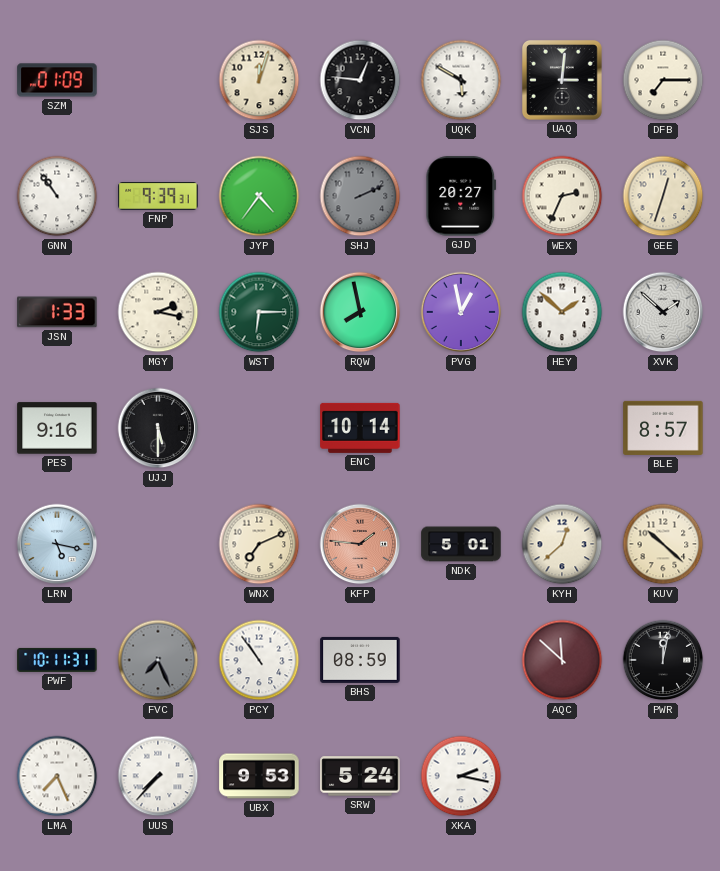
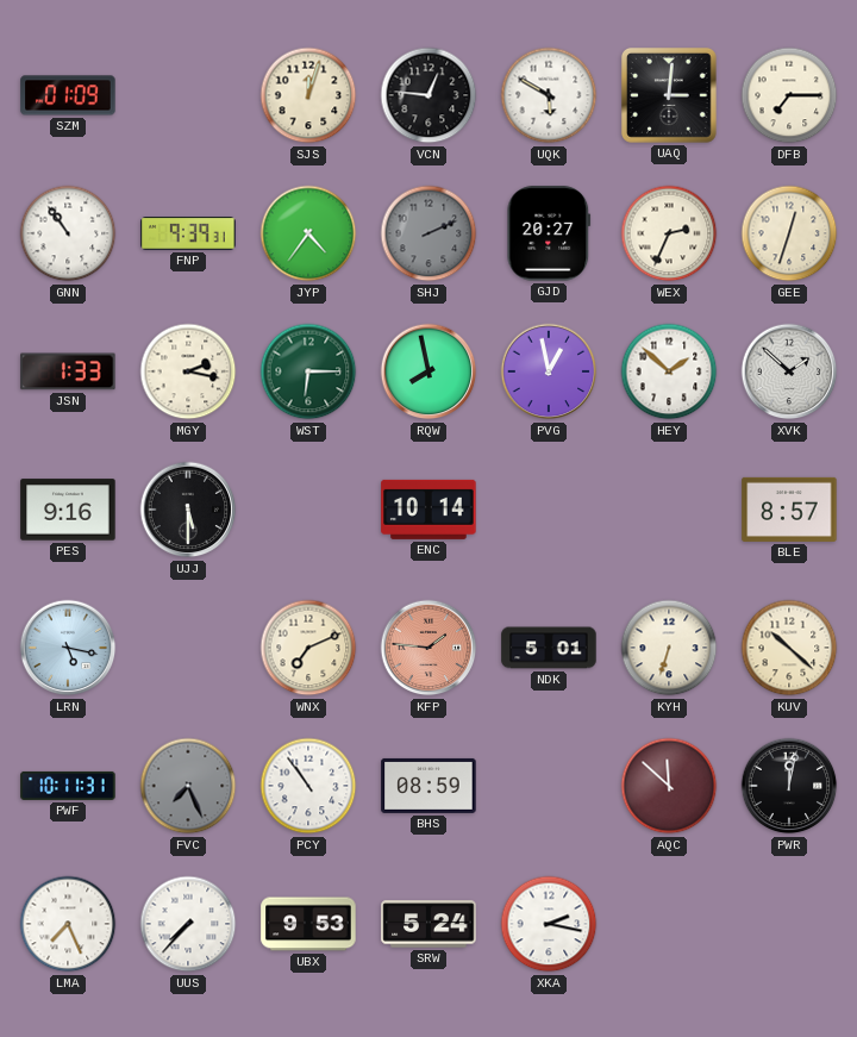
KYH: 12:38 -> 6:33 (669, 648)
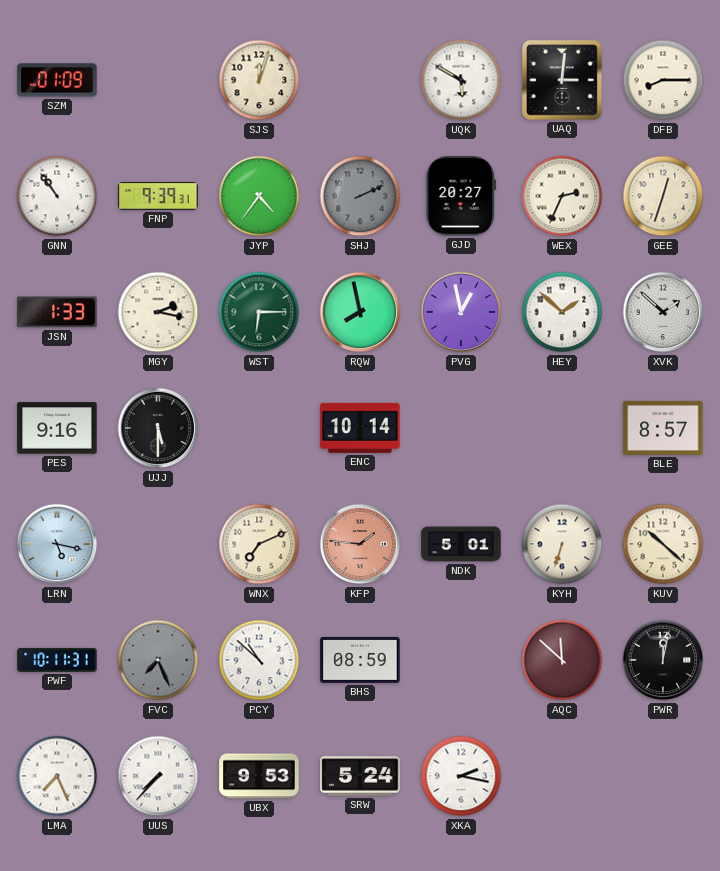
VCN: 12:46 -> none (428, 95)
DFB: 7:15 -> 8:15 (663, 80)
PCY: 10:54 -> 10:52 (259, 660)
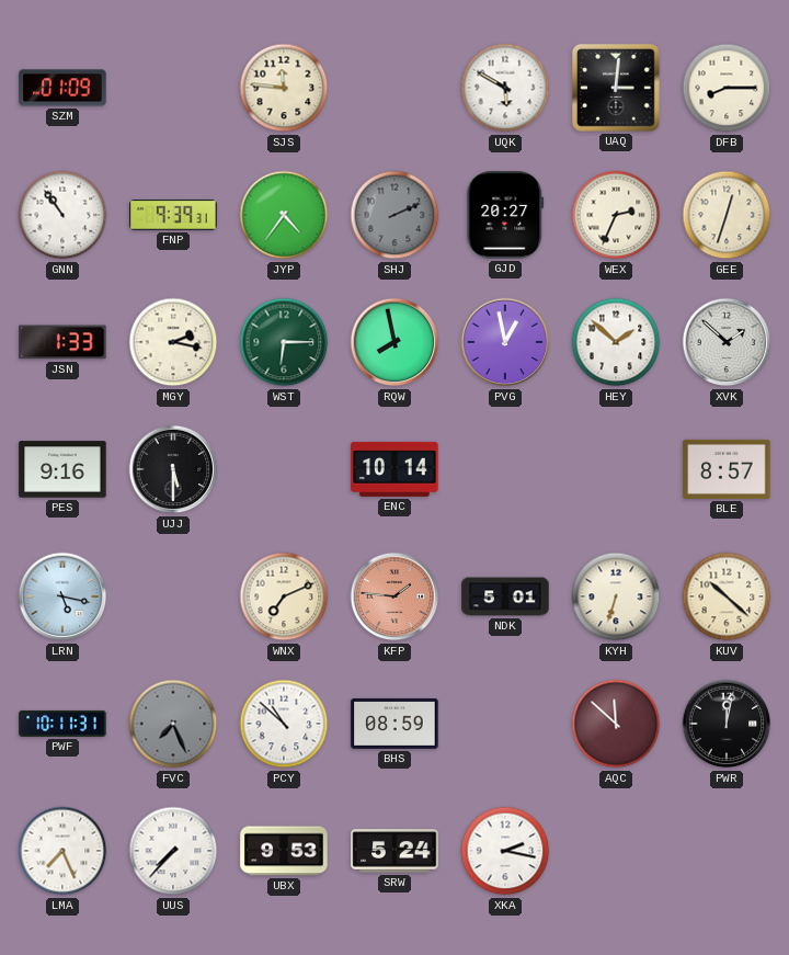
SJS: 12:03 -> 11:46 (284, 88)
